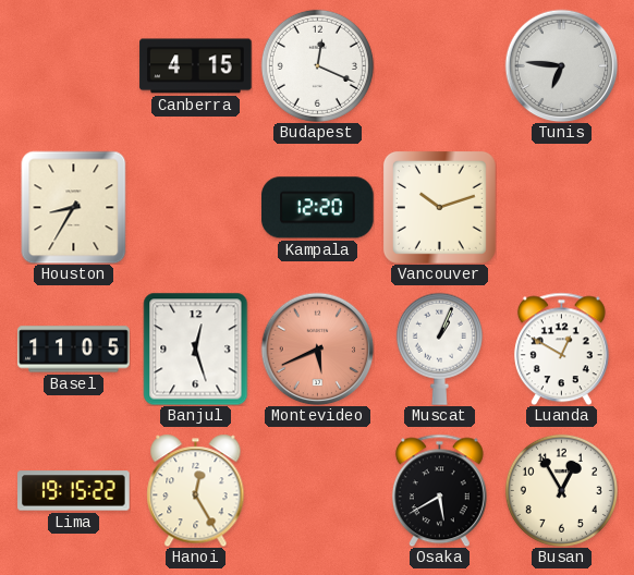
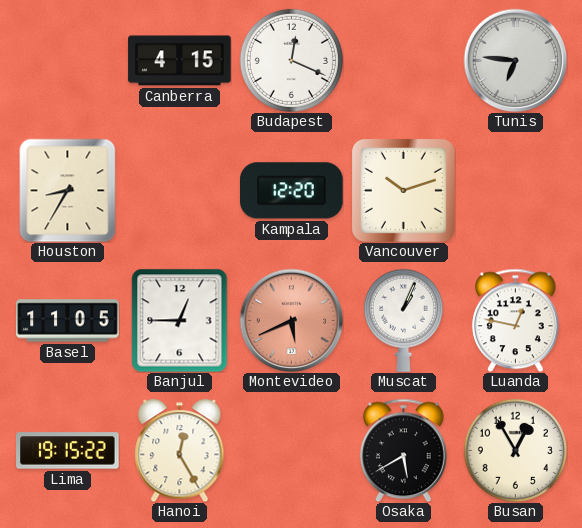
Banjul: 12:27 -> 12:45 (180, 320)
Luanda: 12:50 -> 12:47 (515, 320)
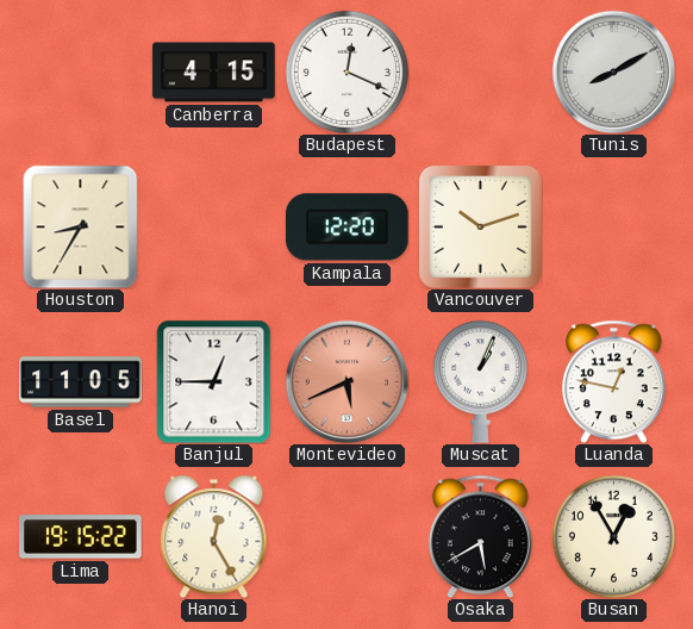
Tunis: 6:46 -> 8:10 (613, 71)
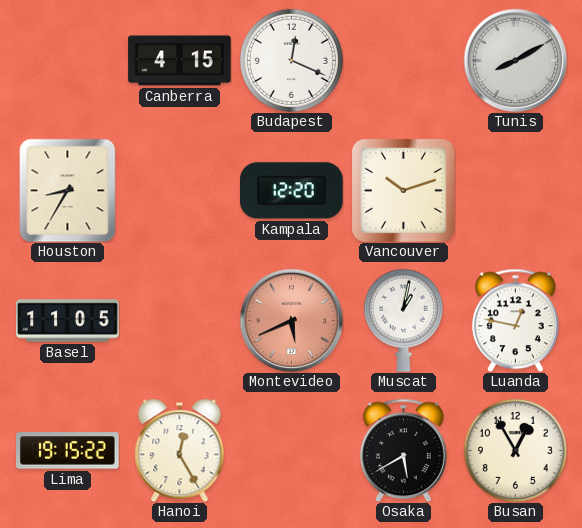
Banjul: 12:45 -> none (214, 381)
Muscat: 1:04 -> 1:02 (403, 320)
